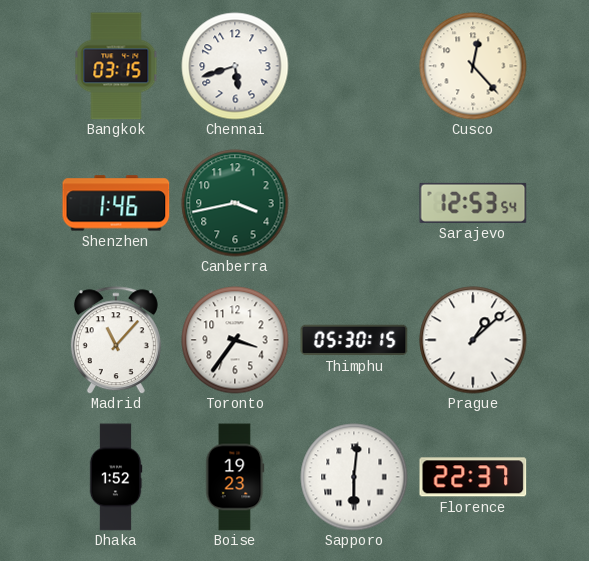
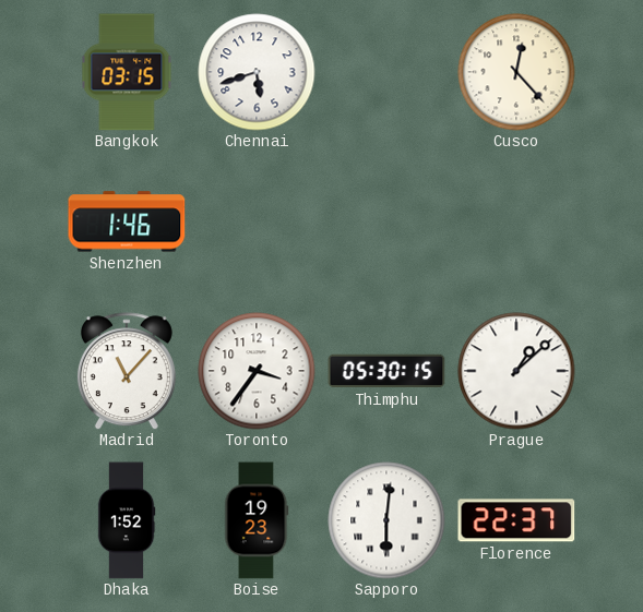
Canberra: 3:43 -> none (235, 203)
Sarajevo: 12:53 -> none (473, 203)
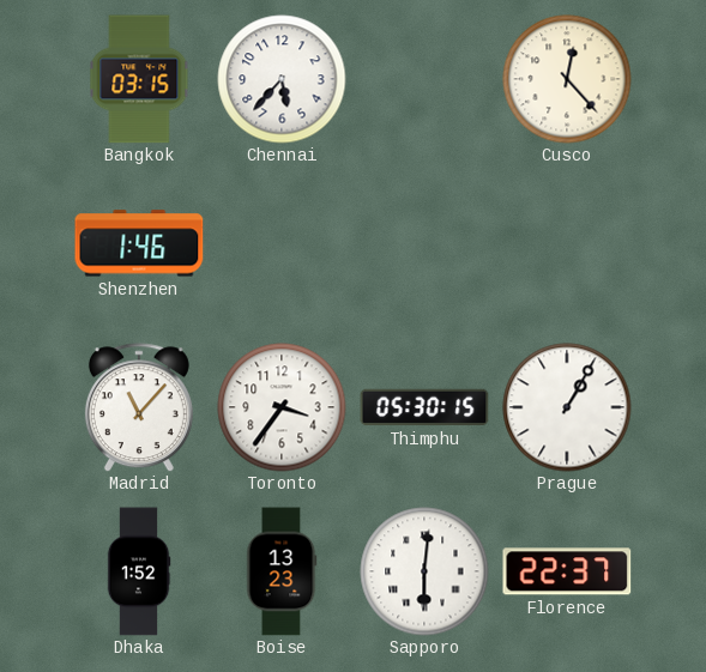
Chennai: 5:42 -> 5:37 (282, 79)
Prague: 1:08 -> 1:05 (567, 407)
Boise: 19:23 -> 13:23 (282, 571)
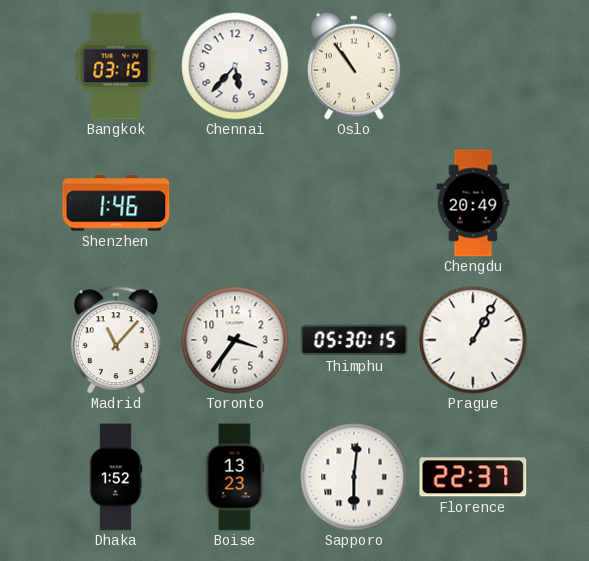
Oslo: none -> 10:54 (354, 66)
Cusco: 12:23 -> none (567, 79)
Chengdu: none -> 20:49 (473, 203)
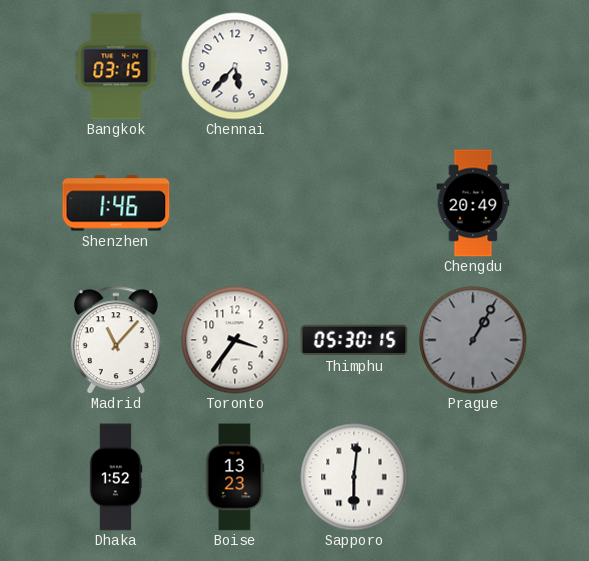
Oslo: 10:54 -> none (354, 66)
Prague dial: white -> grey (473, 340)
Florence: 22:37 -> none (473, 477)
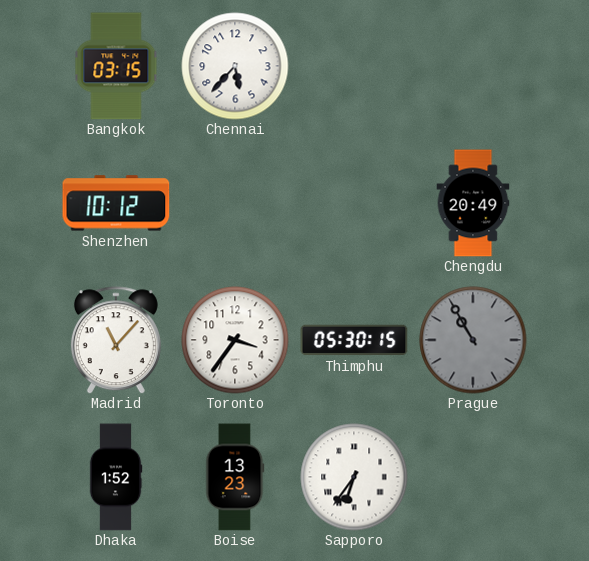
Shenzhen: 1:46 -> 10:12 (116, 203)
Prague: 1:05 -> 10:55 (473, 340)
Sapporo: 6:01 -> 6:36 (354, 477)
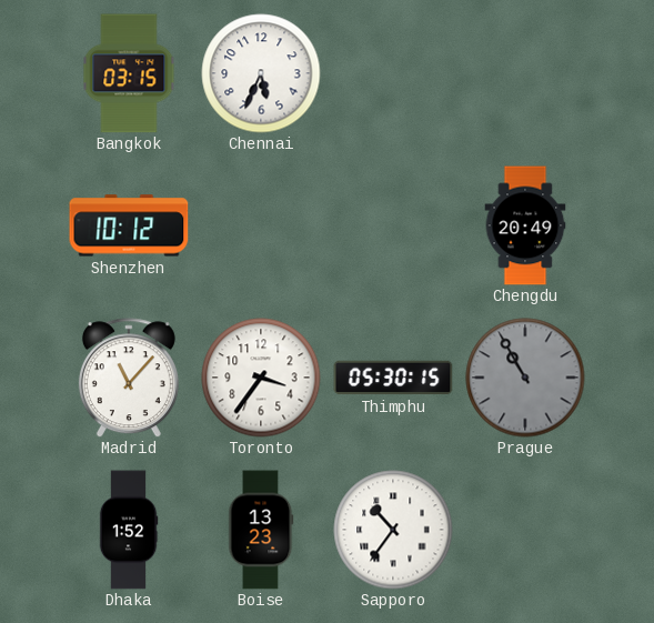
Chennai: 5:37 -> 5:34 (261, 73)
Sapporo: 6:36 -> 10:36 (393, 530)
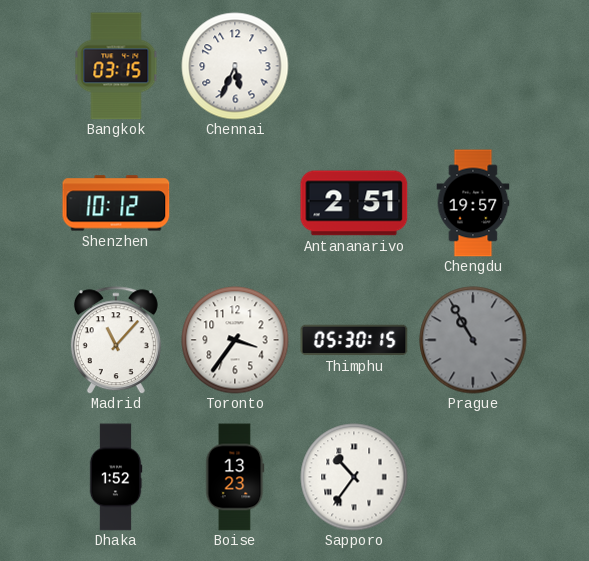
Antananarivo: none -> 2:51 (354, 203)
Chengdu: 20:49 -> 19:57 (473, 203)
